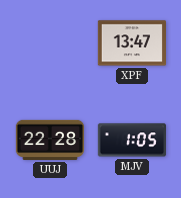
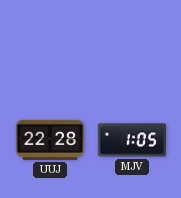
XPF: 13:47 -> none (131, 43)
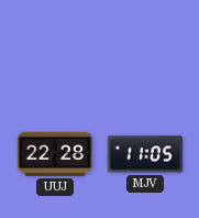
MJV: 1:05 -> 11:05 (144, 154)
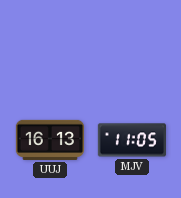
UUJ: 22:28 -> 16:13 (49, 140)
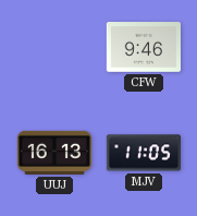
CFW: none -> 9:46 (143, 47)
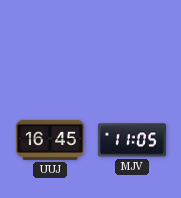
CFW: 9:46 -> none (143, 47)
UUJ: 16:13 -> 16:45 (49, 140)
